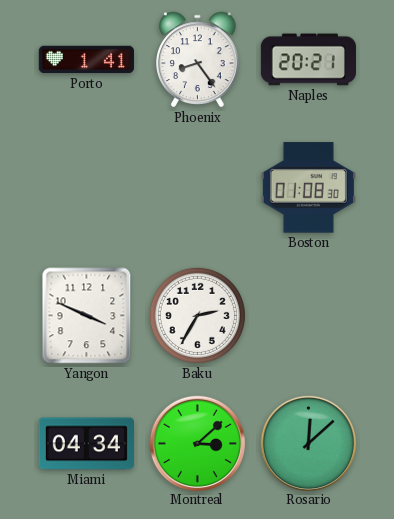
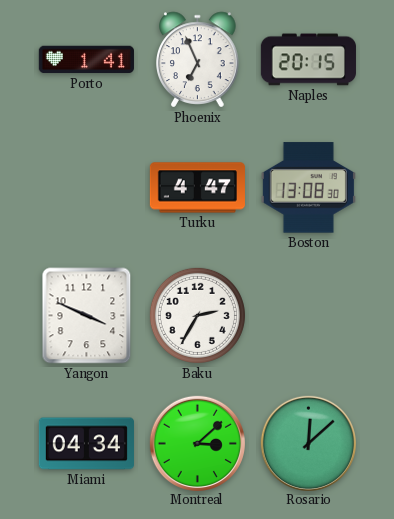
Phoenix: 8:24 -> 6:56 (198, 60)
Naples: 20:21 -> 20:15 (308, 60)
Turku: none -> 4:47 (197, 188)
Boston: 01:08 -> 13:08 (308, 188)
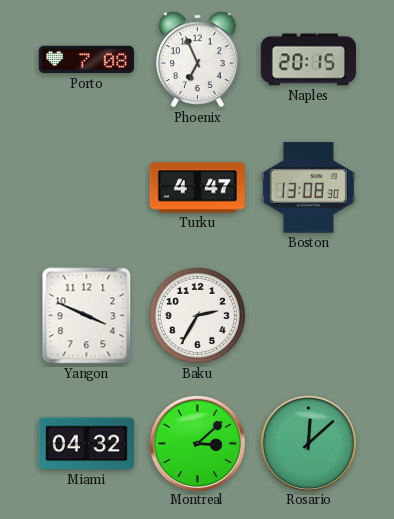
Porto: 1:41 -> 7:08 (86, 60)
Miami: 04:34 -> 04:32 (86, 444)
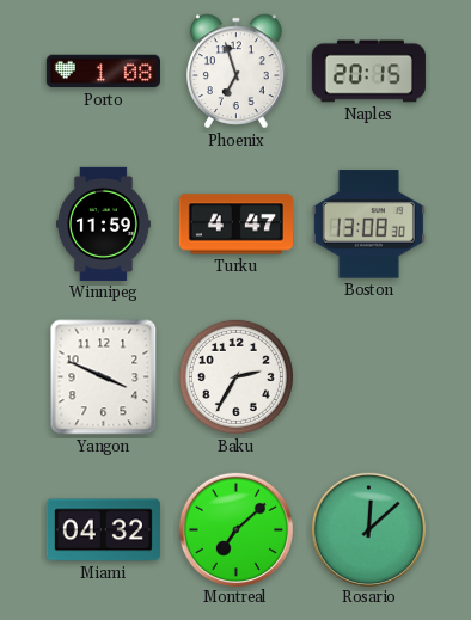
Porto: 7:08 -> 1:08 (103, 72)
Phoenix: 6:56 -> 6:57 (237, 72)
Winnipeg: none -> 11:59 (103, 223)
Montreal: 3:08 -> 7:08 (235, 529)
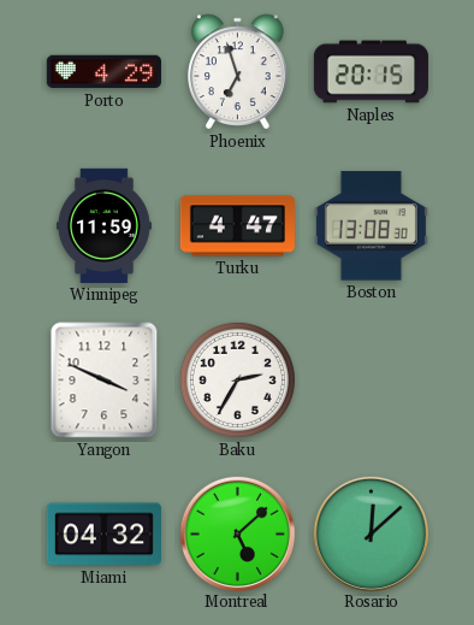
Porto: 1:08 -> 4:29 (103, 72)
Montreal: 7:08 -> 5:08 (237, 533)
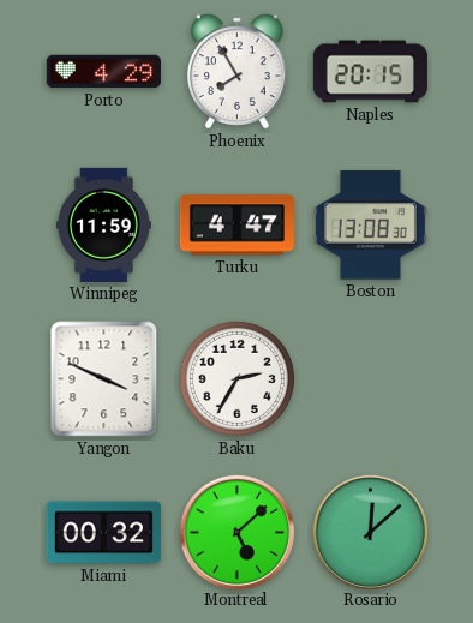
Phoenix: 6:57 -> 7:55 (238, 72)
Miami: 04:32 -> 00:32 (103, 533)
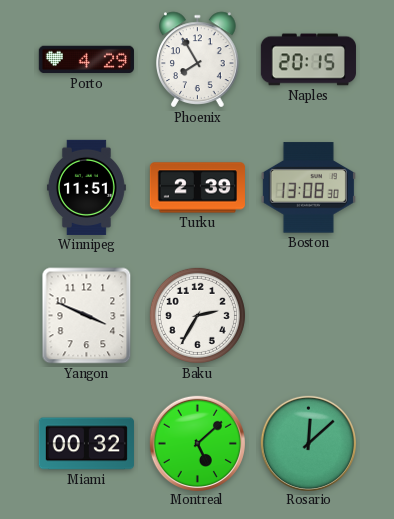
Winnipeg: 11:59 -> 11:51 (86, 187)
Turku: 4:47 -> 2:39 (197, 188)
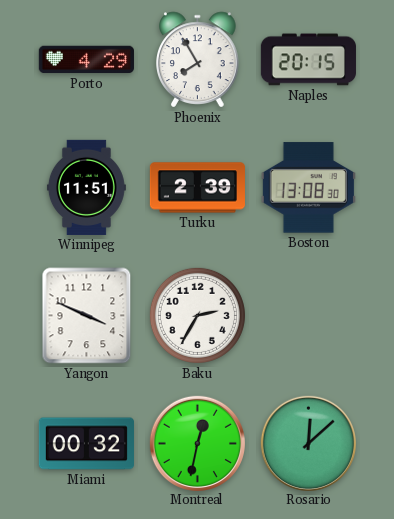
Montreal: 5:08 -> 12:32 (197, 443)
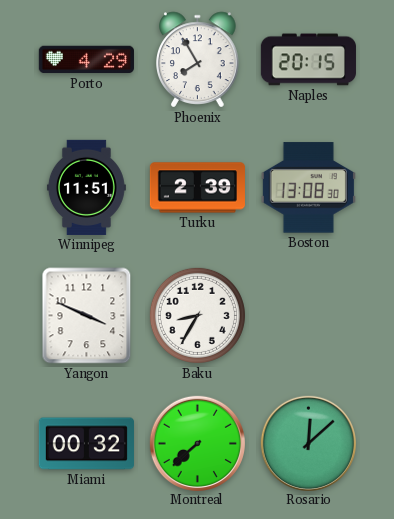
Baku: 2:35 -> 8:35 (197, 315)
Montreal: 12:32 -> 7:38 (197, 443)
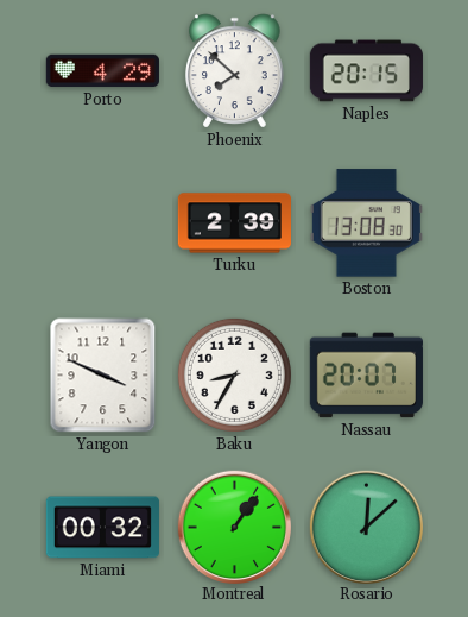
Phoenix: 7:55 -> 7:52 (235, 71)
Winnipeg: 11:51 -> none (86, 187)
Nassau: none -> 20:07 (366, 376)
Montreal: 7:38 -> 1:06 (234, 527)
